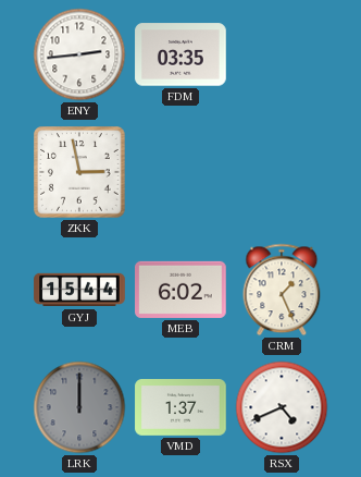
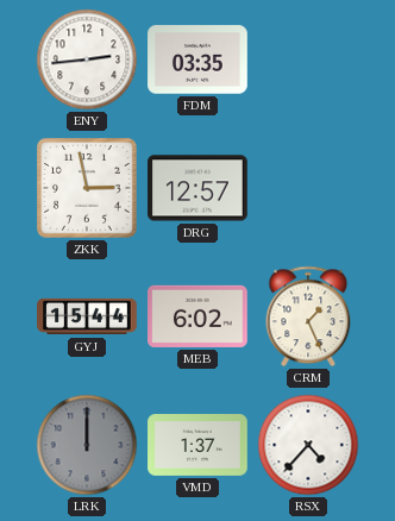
DRG: none -> 12:57 (197, 188)
RSX: 4:41 -> 4:37 (308, 445)
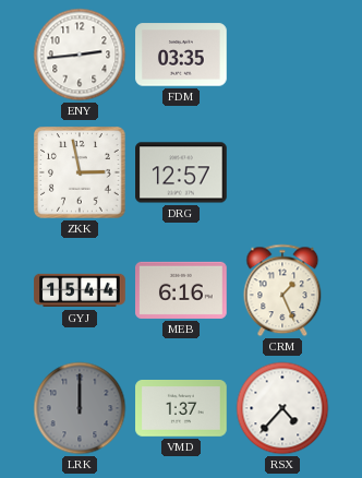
MEB: 6:02 -> 6:16 (181, 290)
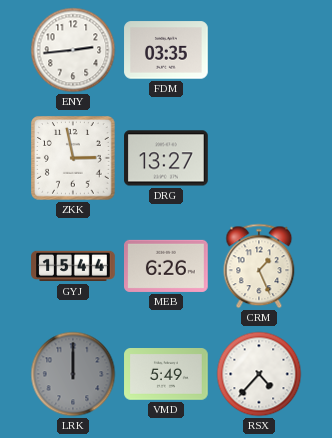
DRG: 12:57 -> 13:27 (166, 158)
MEB: 6:16 -> 6:26 (166, 266)
VMD: 1:37 -> 5:49 (166, 375)
